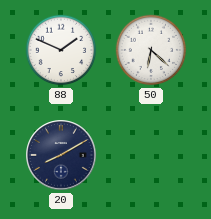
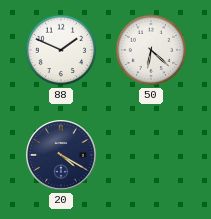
20: 8:10 -> 4:20 (61, 155)
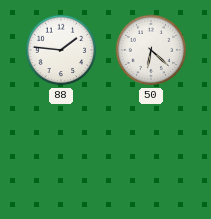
88: 1:49 -> 1:46 (61, 50)
20: 4:20 -> none (61, 155)
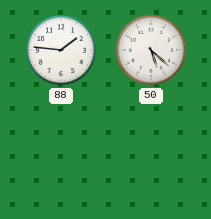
50: 6:22 -> 5:22 (151, 50)
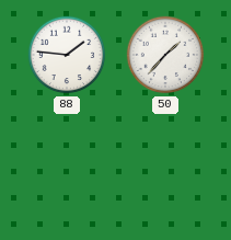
50: 5:22 -> 1:37 (165, 55)
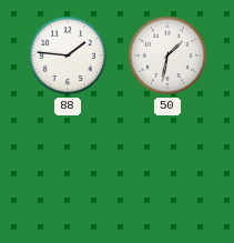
50: 1:37 -> 1:32 (167, 55)
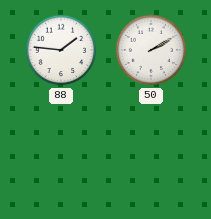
50: 1:32 -> 2:10 (151, 50)
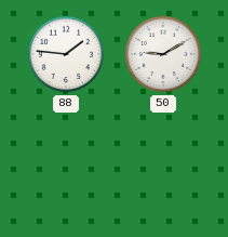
50: 2:10 -> 9:10 (163, 54)
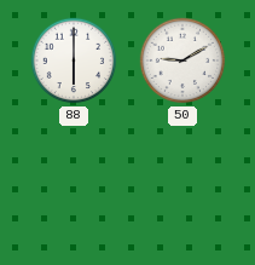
88: 1:46 -> 6:00 (74, 61)
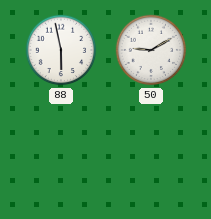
88: 6:00 -> 5:58 (61, 50)
